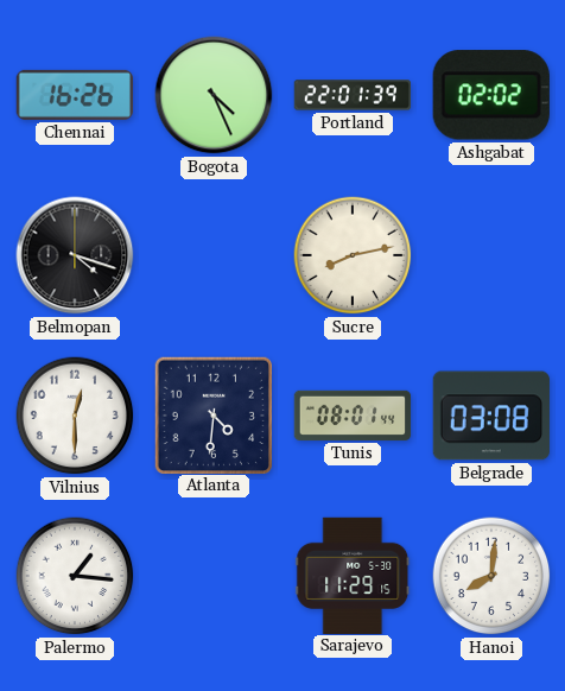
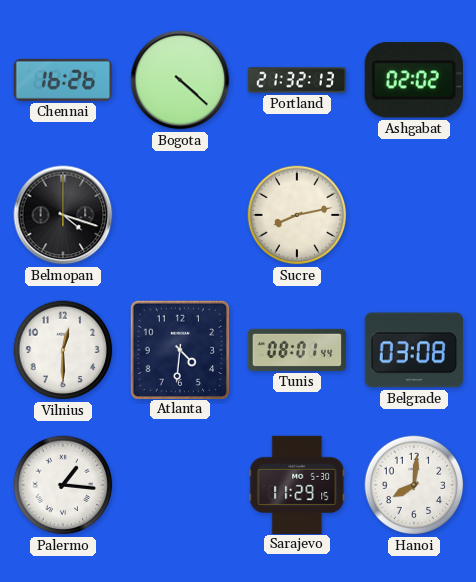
Bogota: 4:26 -> 4:22 (180, 80)
Portland: 22:01 -> 21:32 (296, 80)
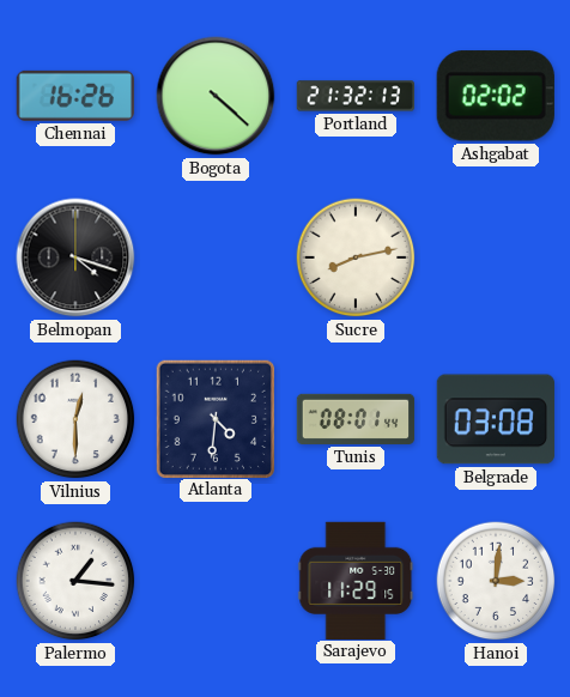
Hanoi: 8:01 -> 3:01 (496, 581)
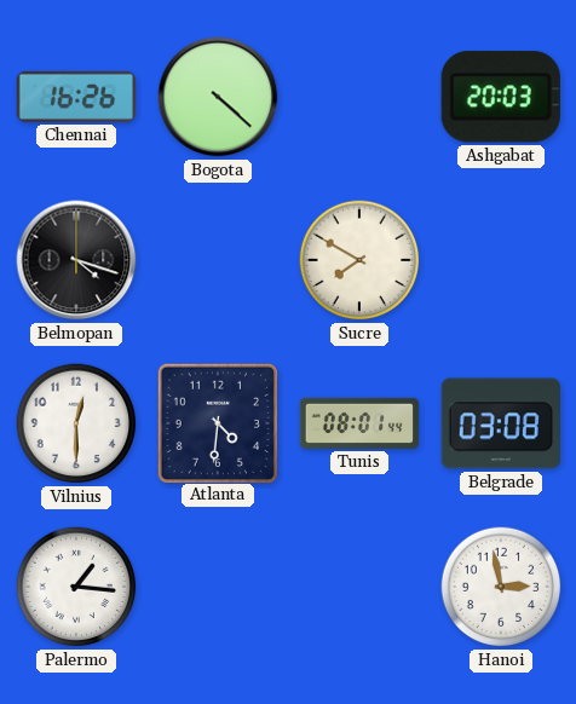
Portland: 21:32 -> none (354, 96)
Ashgabat: 02:02 -> 20:03 (501, 97)
Sucre: 8:13 -> 7:50 (359, 260)
Sarajevo: 11:29 -> none (356, 580)
Hanoi: 3:01 -> 2:58 (501, 587)
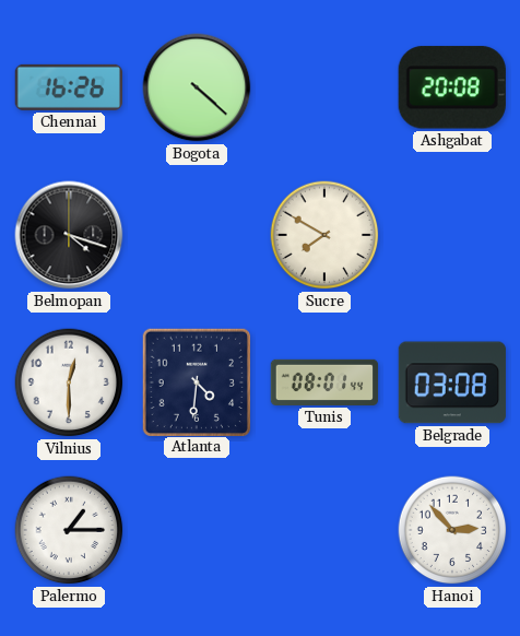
Ashgabat: 20:03 -> 20:08 (452, 87)
Palermo: 1:16 -> 1:15 (69, 530)
Hanoi: 2:58 -> 2:53 (452, 530)
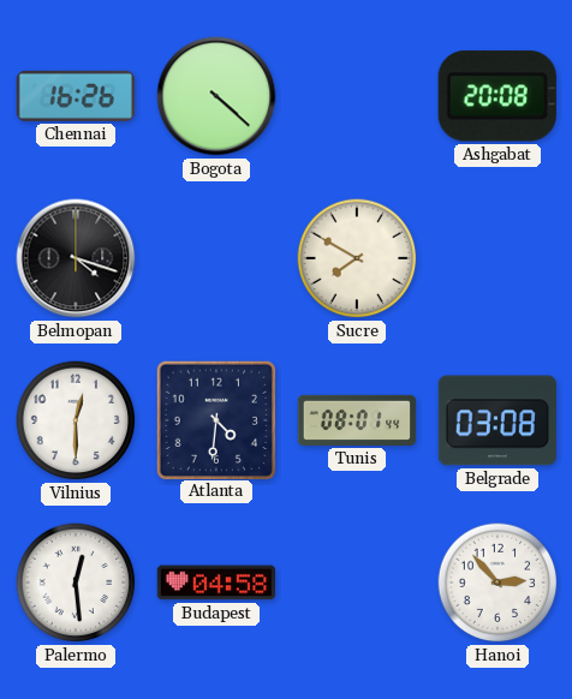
Palermo: 1:15 -> 12:29 (76, 582)
Budapest: none -> 04:58 (216, 582)
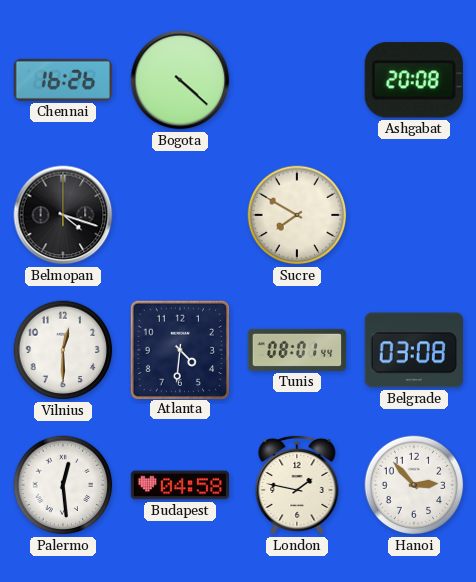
London: none -> 1:47 (297, 485)
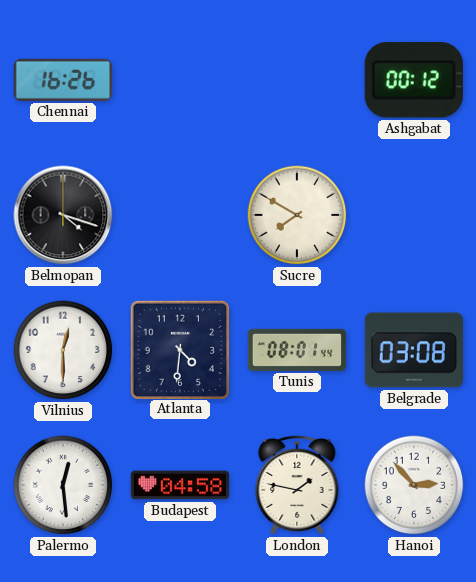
Bogota: 4:22 -> none (180, 80)
Ashgabat: 20:08 -> 00:12 (414, 80)
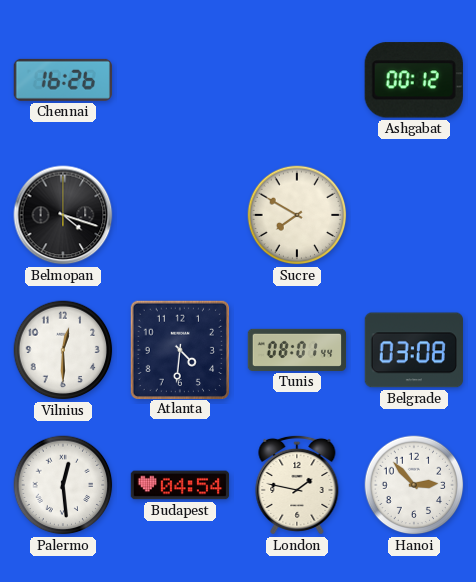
Budapest: 04:58 -> 04:54 (180, 485)
